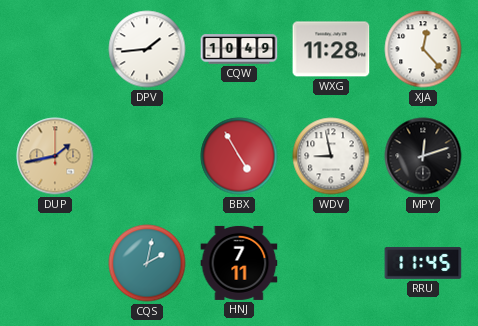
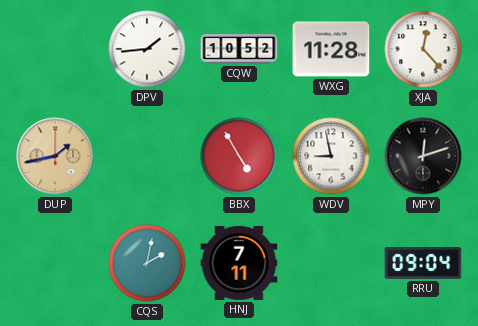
CQW: 10:49 -> 10:52 (239, 49)
RRU: 11:45 -> 09:04 (423, 264)
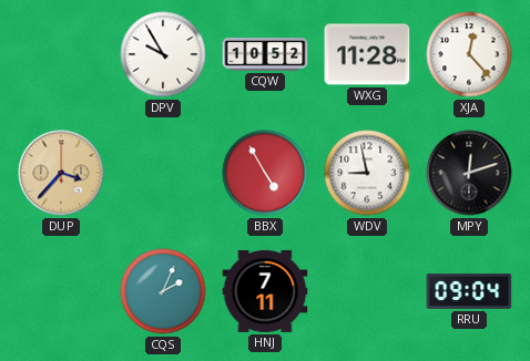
DPV: 1:44 -> 9:55 (163, 54)
DUP: 1:43 -> 3:37 (61, 173)
CQS: 2:02 -> 2:04 (163, 291)
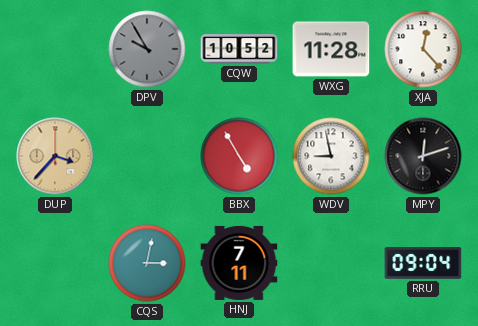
DPV dial: white -> grey (147, 49)
CQS: 2:04 -> 3:02 (147, 263)
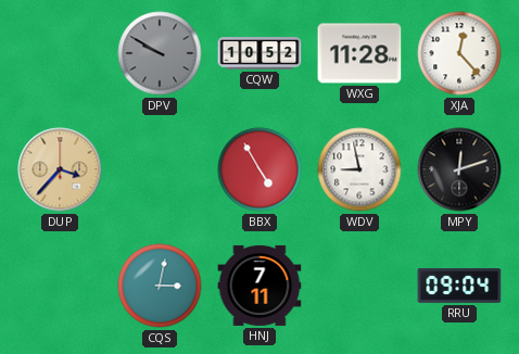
DPV: 9:55 -> 9:50 (160, 53)
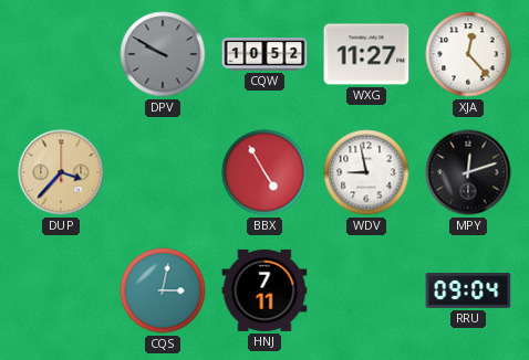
WXG: 11:28 -> 11:27 (366, 54)
